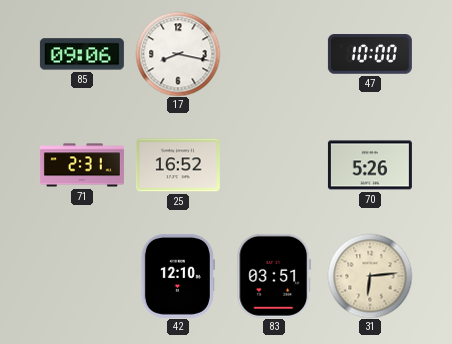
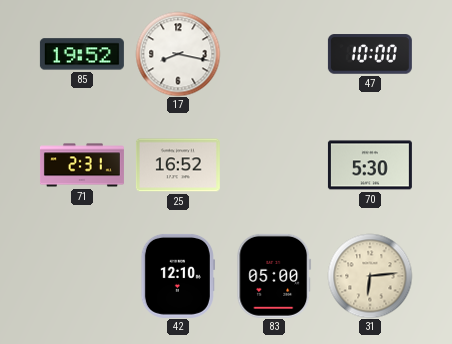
85: 09:06 -> 19:52 (82, 54)
70: 5:26 -> 5:30 (370, 165)
83: 03:51 -> 05:00 (274, 276)
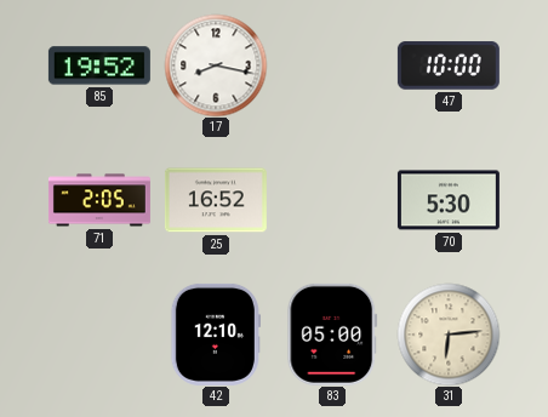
71: 2:31 -> 2:05 (99, 200)
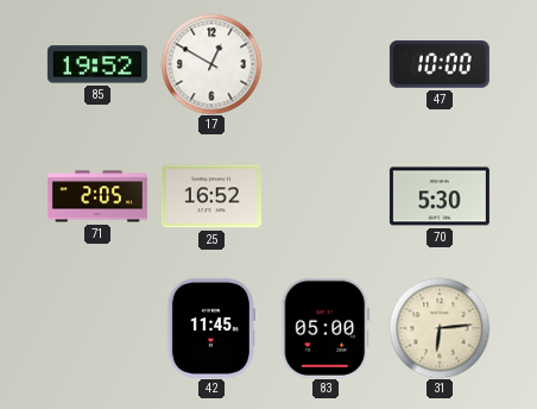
17: 8:17 -> 12:50 (211, 64)
42: 12:10 -> 11:45 (211, 328)
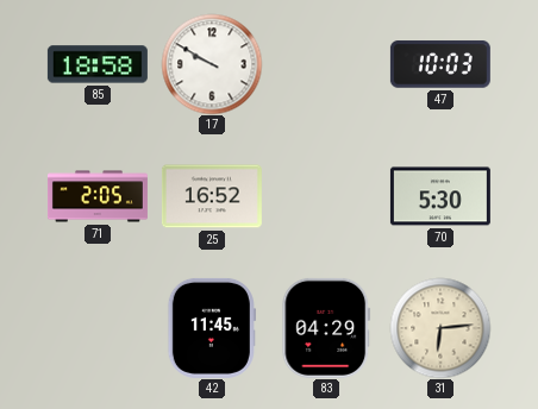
85: 19:52 -> 18:58 (98, 64)
17: 12:50 -> 9:50 (212, 64)
47: 10:00 -> 10:03 (440, 64)
83: 05:00 -> 04:29 (326, 328)
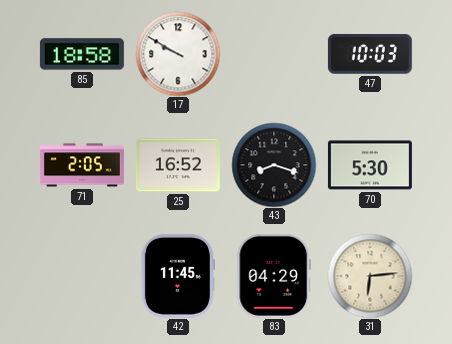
43: none -> 8:18 (274, 165)
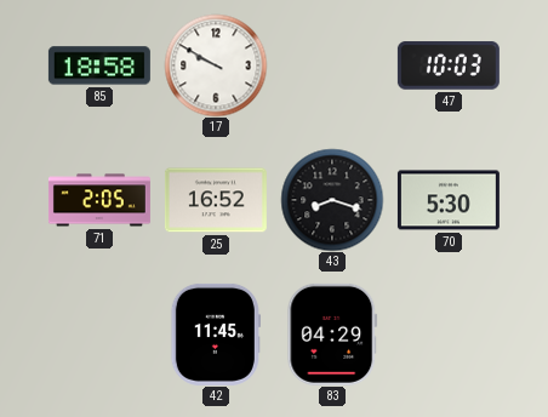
31: 6:14 -> none (370, 276)
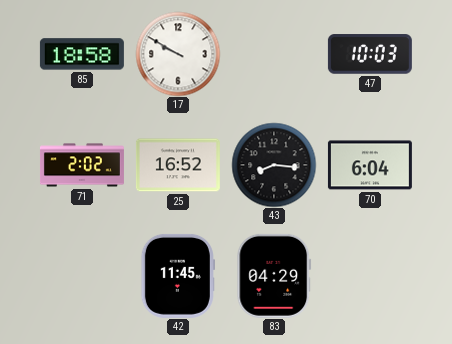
71: 2:05 -> 2:02 (82, 165)
43: 8:18 -> 8:16 (274, 165)
70: 5:30 -> 6:04 (370, 165)
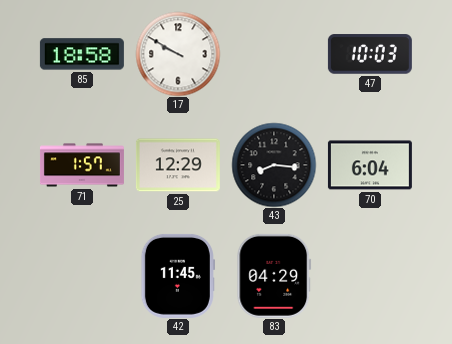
71: 2:02 -> 1:57 (82, 165)
25: 16:52 -> 12:29 (178, 165)
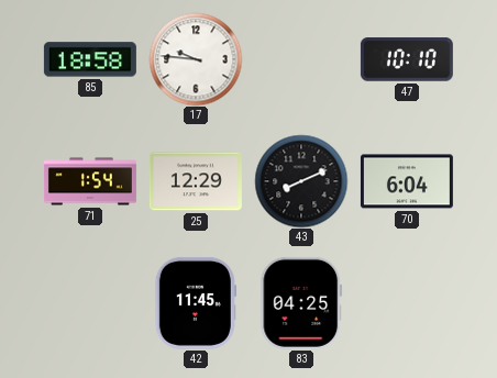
17: 9:50 -> 9:46 (196, 59)
47: 10:03 -> 10:10 (407, 59)
71: 1:57 -> 1:54 (90, 181)
43: 8:16 -> 8:11 (301, 181)
83: 04:29 -> 04:25 (301, 303)
